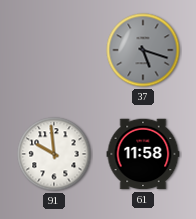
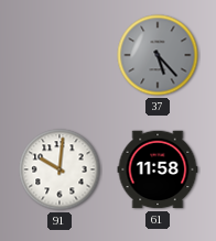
37: 5:18 -> 5:23 (158, 55)
91: 9:59 -> 10:01 (60, 169)
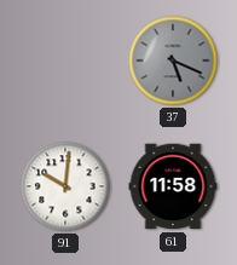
37: 5:23 -> 5:19 (173, 61)
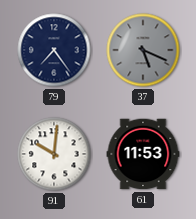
79: none -> 7:24 (54, 50)
61: 11:58 -> 11:53 (143, 154)
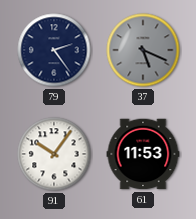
79: 7:24 -> 2:24 (54, 50)
91: 10:01 -> 10:06 (54, 154)
